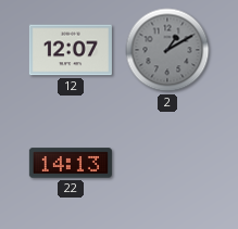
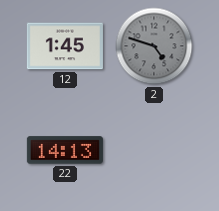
12: 12:07 -> 1:45 (65, 46)
2: 1:10 -> 4:48 (154, 46)
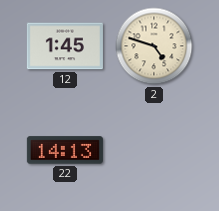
2 dial: grey -> cream (154, 46)
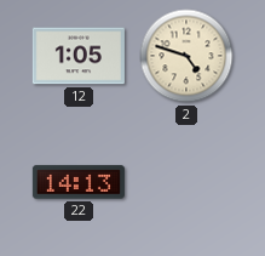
12: 1:45 -> 1:05 (79, 56)
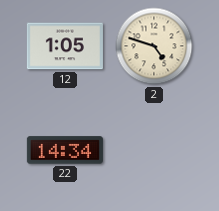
22: 14:13 -> 14:34 (65, 150)
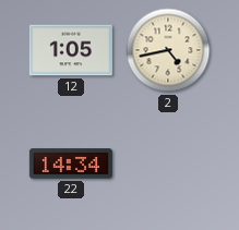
2: 4:48 -> 4:43 (168, 50)
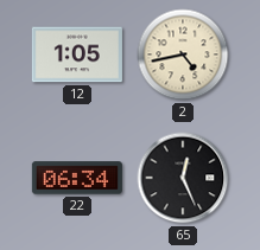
22: 14:34 -> 06:34 (77, 178)
65: none -> 12:26 (183, 178)
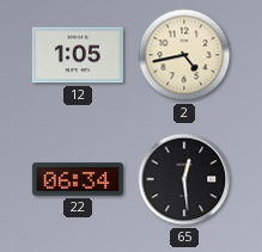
65: 12:26 -> 12:29 (184, 179)
